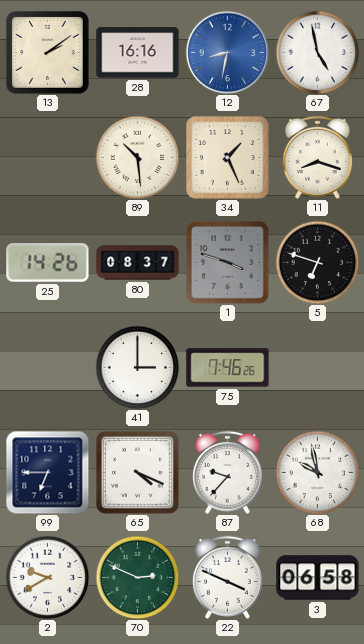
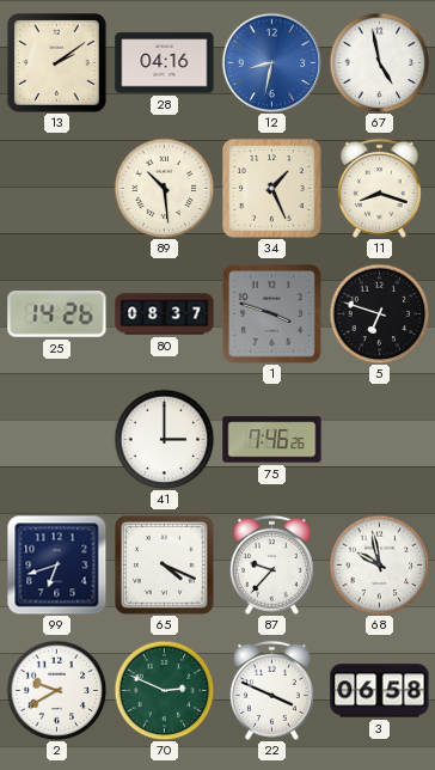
28: 16:16 -> 04:16 (165, 63)
99: 6:45 -> 6:42 (56, 564)
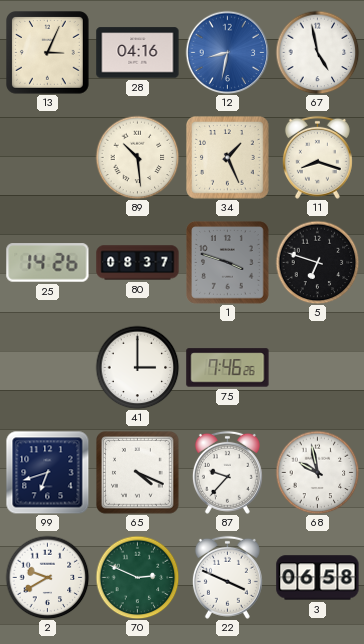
13: 2:09 -> 3:04 (48, 53)
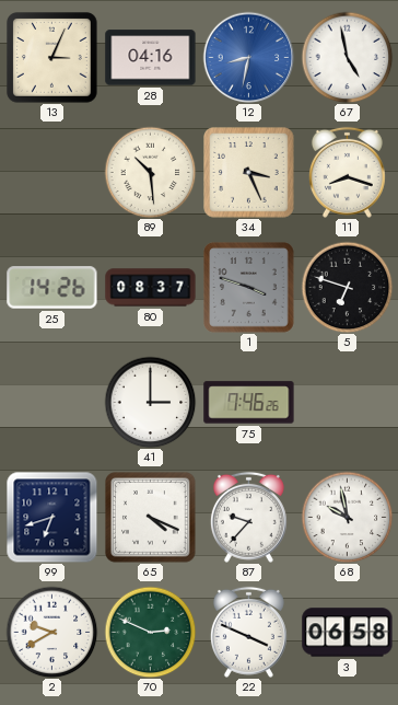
34: 1:26 -> 3:26 (249, 173)
